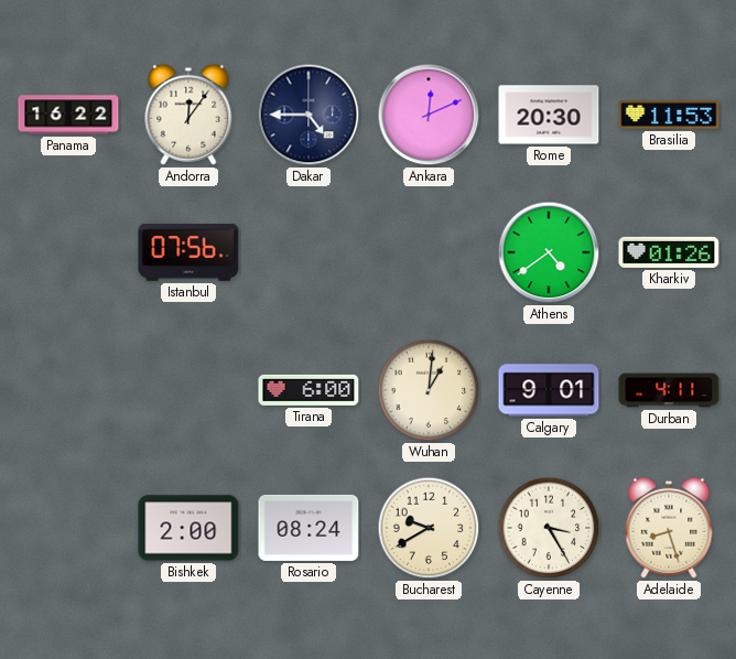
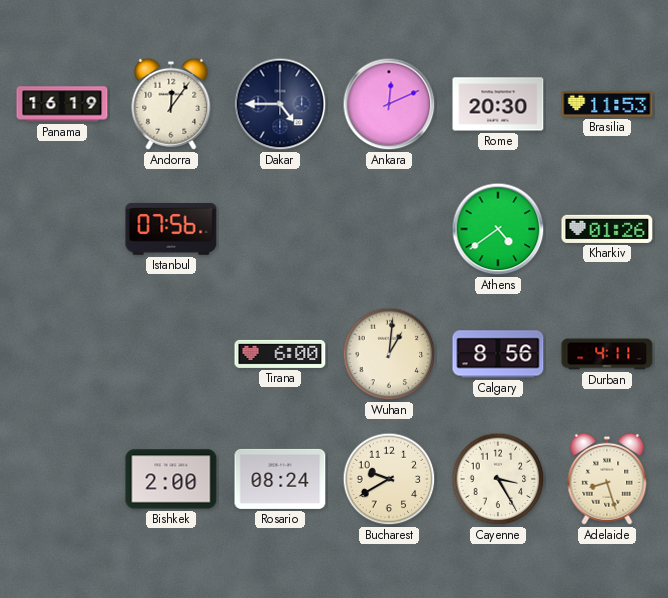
Panama: 16:22 -> 16:19 (62, 104)
Calgary: 9:01 -> 8:56 (498, 354)
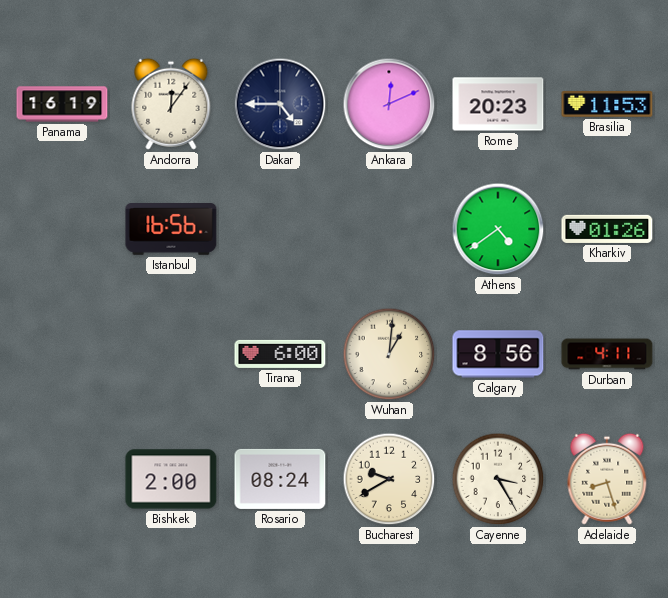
Rome: 20:30 -> 20:23 (498, 104)
Istanbul: 07:56 -> 16:56 (171, 230)
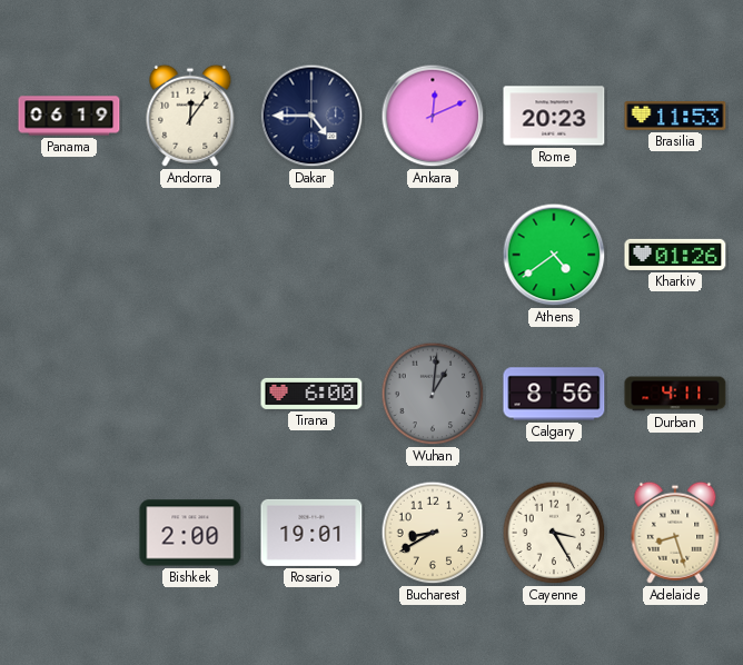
Panama: 16:19 -> 06:19 (69, 116)
Istanbul: 16:56 -> none (171, 230)
Wuhan dial: cream -> grey (433, 394)
Rosario: 08:24 -> 19:01 (311, 533)
Bucharest: 9:40 -> 8:40 (433, 533)
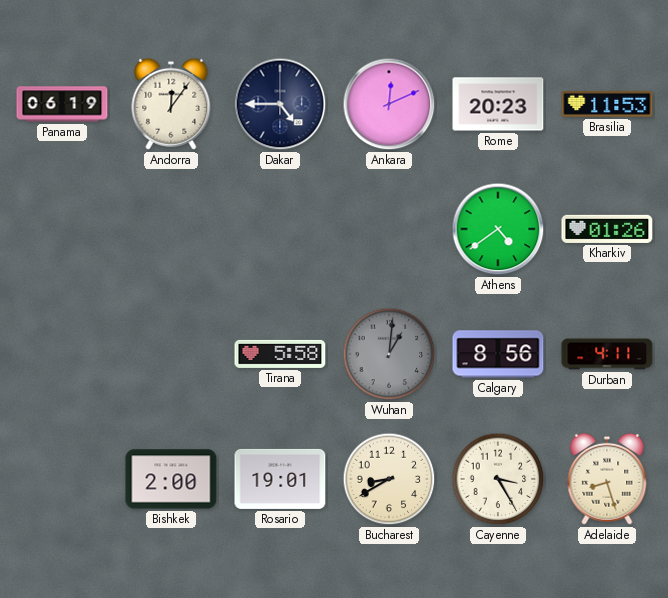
Tirana: 6:00 -> 5:58 (280, 354)
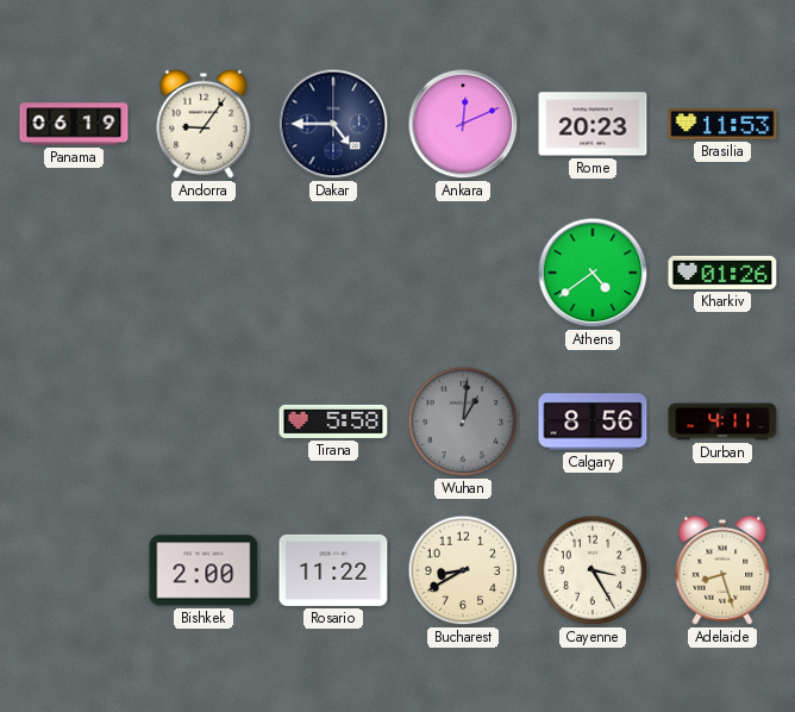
Andorra: 12:06 -> 9:06 (204, 124)
Rosario: 19:01 -> 11:22 (333, 570)
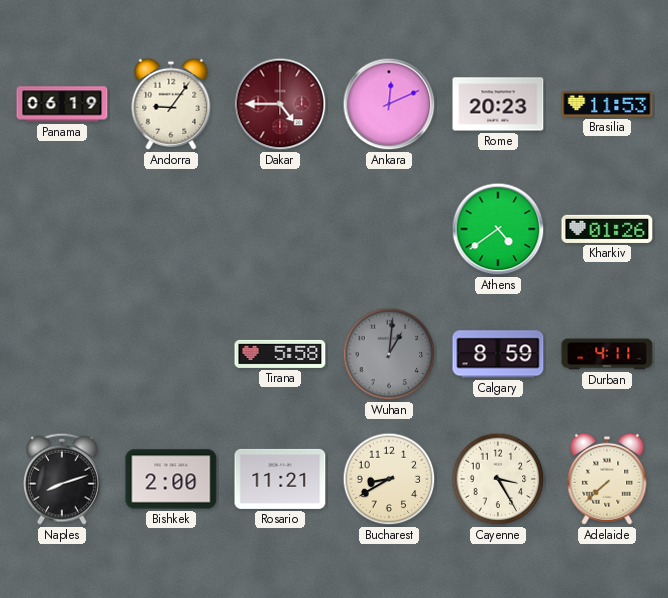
Dakar dial: navy -> burgundy (280, 104)
Calgary: 8:56 -> 8:59 (498, 354)
Naples: none -> 8:12 (63, 479)
Rosario: 11:22 -> 11:21 (280, 479)
Adelaide: 8:27 -> 7:38 (607, 479)
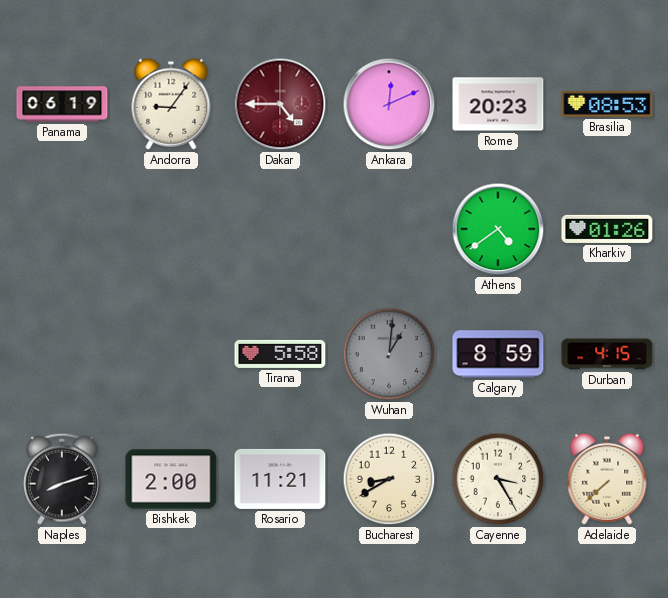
Brasilia: 11:53 -> 08:53 (607, 105)
Durban: 4:11 -> 4:15 (607, 354)
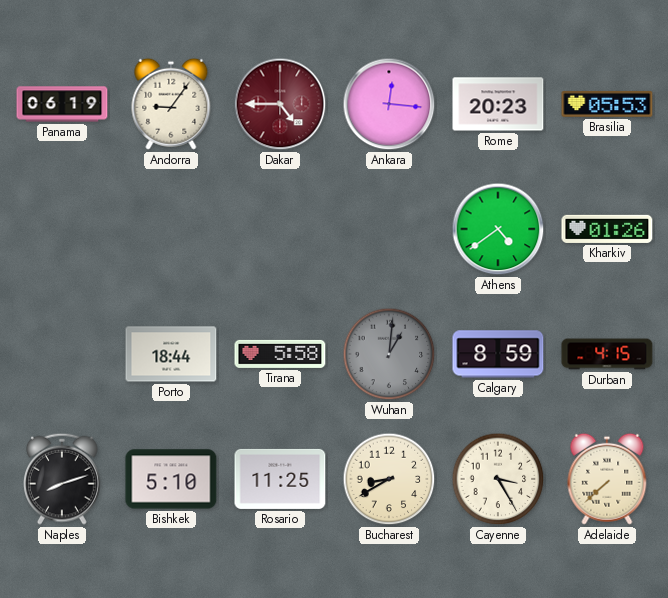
Ankara: 12:11 -> 12:16 (389, 104)
Brasilia: 08:53 -> 05:53 (607, 105)
Porto: none -> 18:44 (171, 354)
Bishkek: 2:00 -> 5:10 (171, 479)
Rosario: 11:21 -> 11:25 (280, 479)
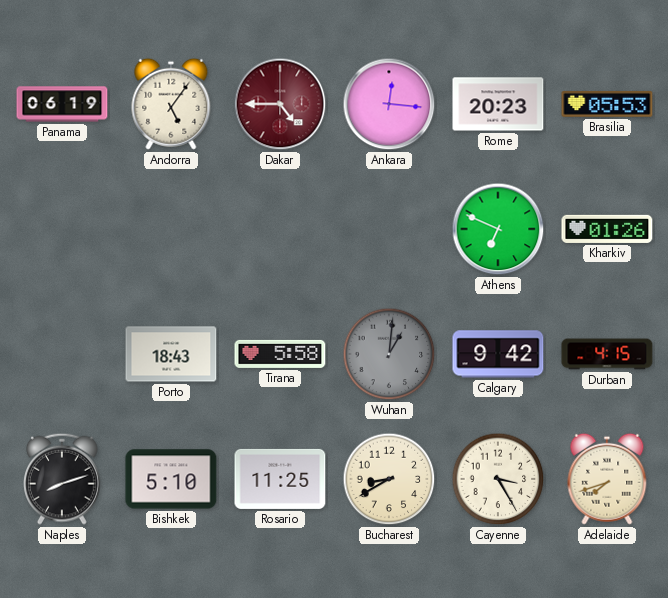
Andorra: 9:06 -> 5:06 (171, 104)
Athens: 4:39 -> 6:49 (498, 229)
Porto: 18:44 -> 18:43 (171, 354)
Calgary: 8:59 -> 9:42 (498, 354)
Adelaide: 7:38 -> 7:42 (607, 479)
